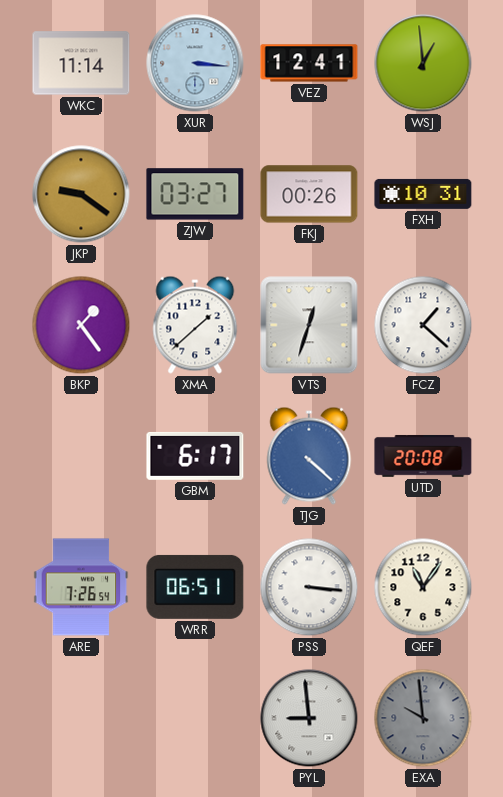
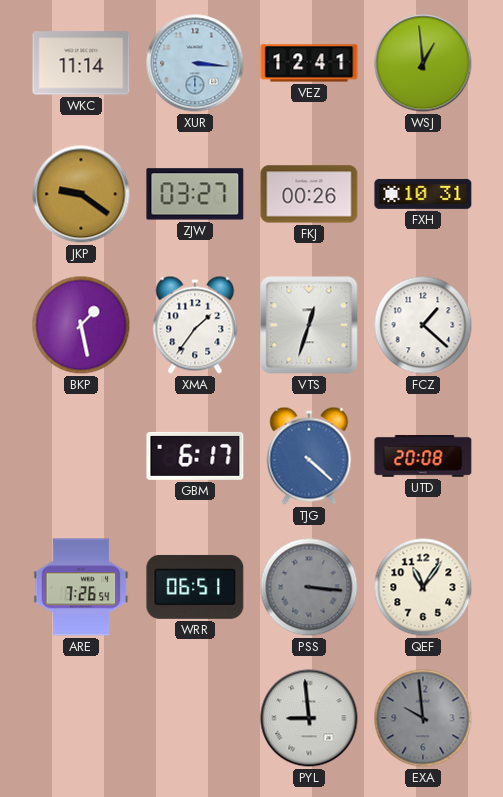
BKP: 1:24 -> 1:28 (81, 325)
XMA: 1:38 -> 1:36 (195, 325)
PSS dial: white -> grey (309, 587)
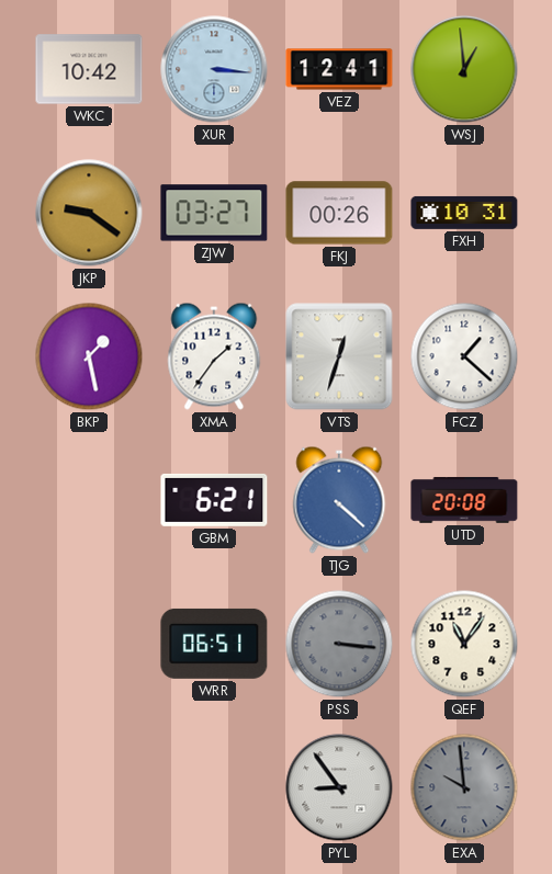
WKC: 11:14 -> 10:42 (89, 69)
GBM: 6:17 -> 6:21 (214, 500)
ARE: 7:26 -> none (81, 587)
PYL: 8:59 -> 8:54 (339, 787)
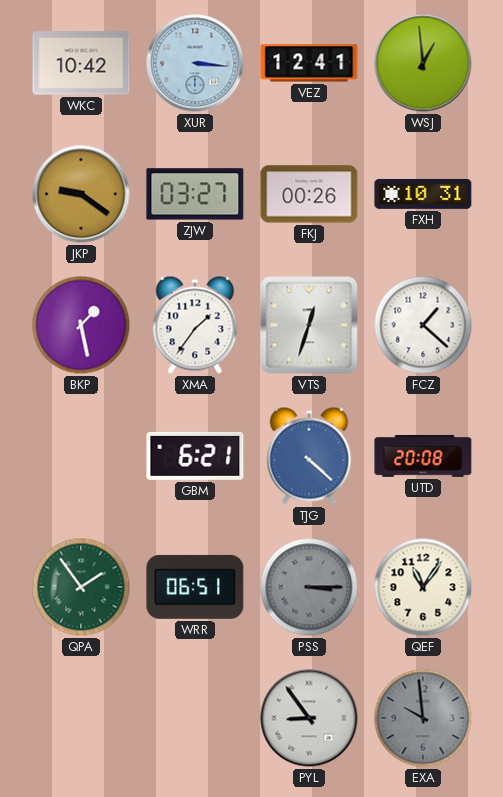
QPA: none -> 1:54 (81, 587)
PSS: 3:16 -> 3:15 (309, 587)
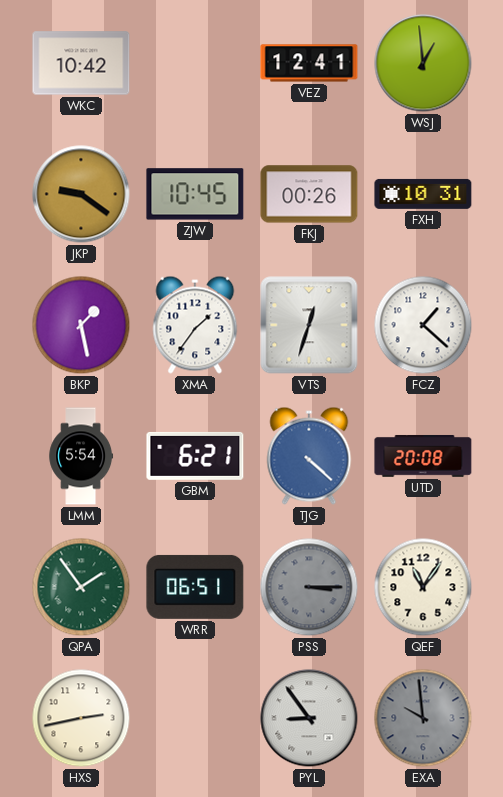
XUR: 3:16 -> none (195, 63)
ZJW: 03:27 -> 10:45 (195, 194)
LMM: none -> 5:54 (81, 456)
HXS: none -> 2:43 (81, 718)
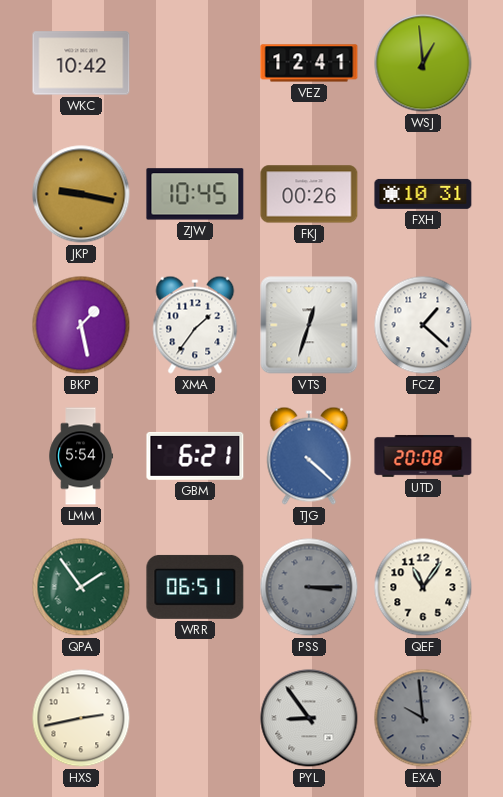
JKP: 9:21 -> 9:17 (81, 194)
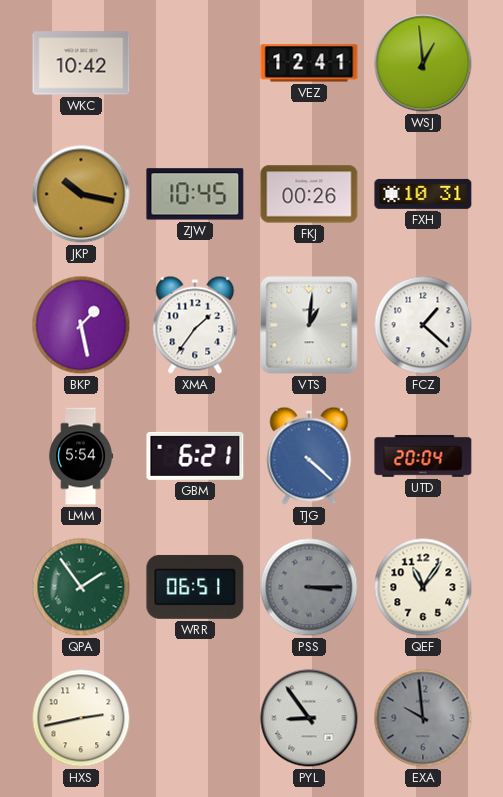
JKP: 9:17 -> 10:17 (81, 194)
VTS: 12:33 -> 1:01 (309, 325)
UTD: 20:08 -> 20:04 (423, 456)
